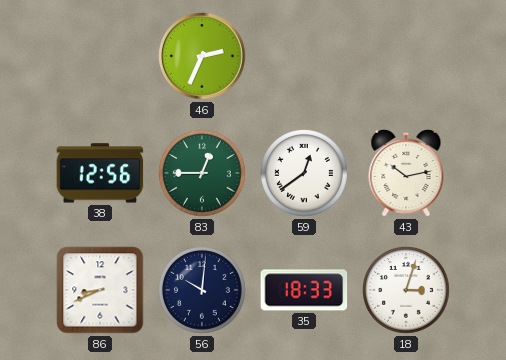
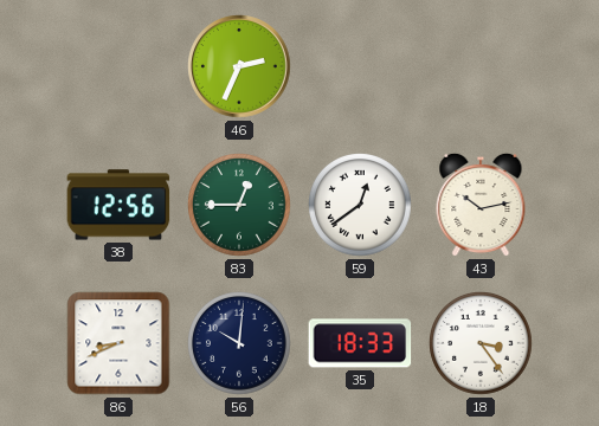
18: 3:03 -> 3:24 (482, 344)
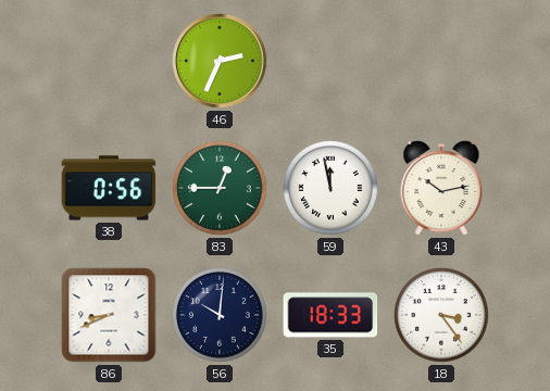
38: 12:56 -> 0:56 (109, 188)
59: 12:39 -> 11:58 (332, 189)
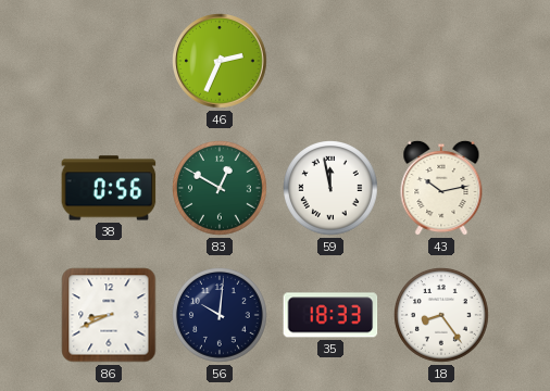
83: 12:45 -> 12:50 (221, 189)
18: 3:24 -> 8:24 (442, 316)
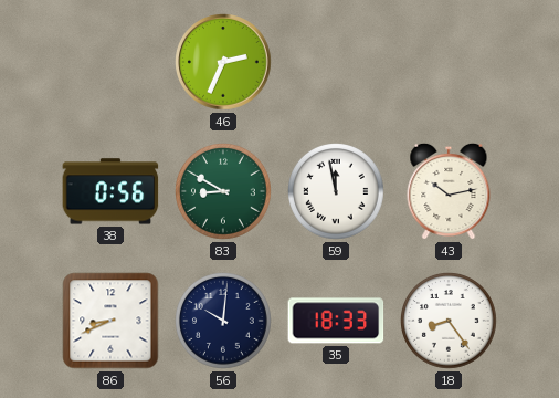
83: 12:50 -> 8:50 (224, 192)
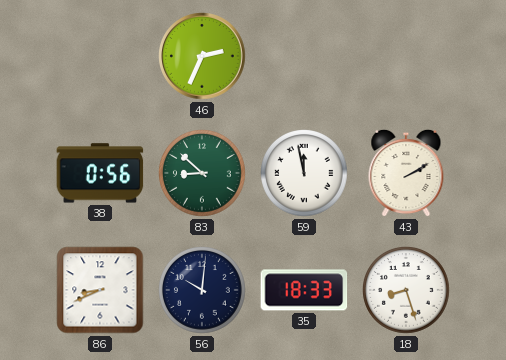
83: 8:50 -> 8:52 (203, 174)
43: 10:13 -> 2:10 (406, 173)
18: 8:24 -> 8:27 (407, 291)
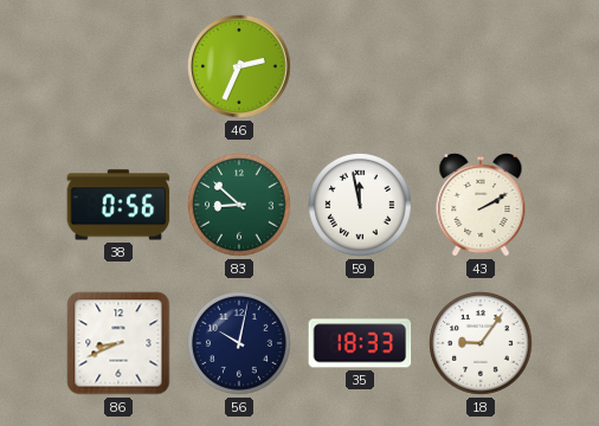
56: 10:01 -> 10:02 (240, 344)
18: 8:27 -> 9:06 (482, 344)
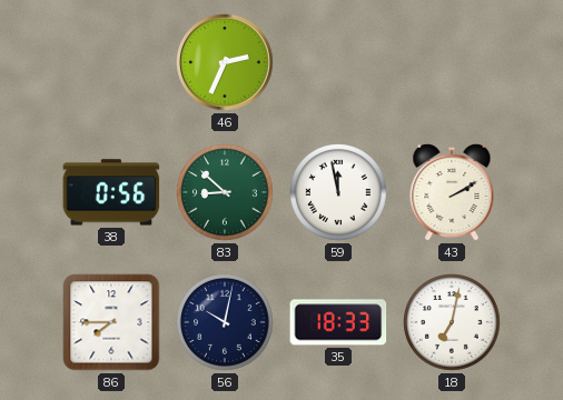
86: 8:41 -> 7:45 (111, 322)
18: 9:06 -> 7:02 (453, 323)
